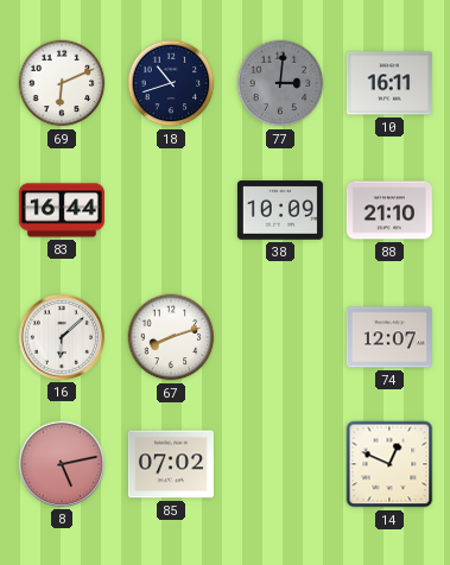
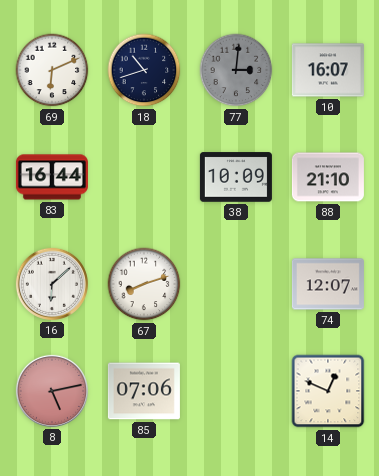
10: 16:11 -> 16:07 (328, 70)
85: 07:02 -> 07:06 (144, 391)
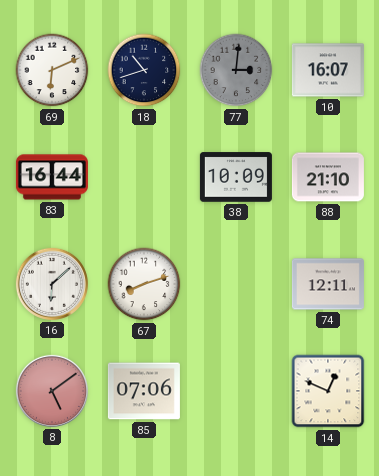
74: 12:07 -> 12:11 (328, 284)
8: 5:13 -> 5:09 (52, 391)
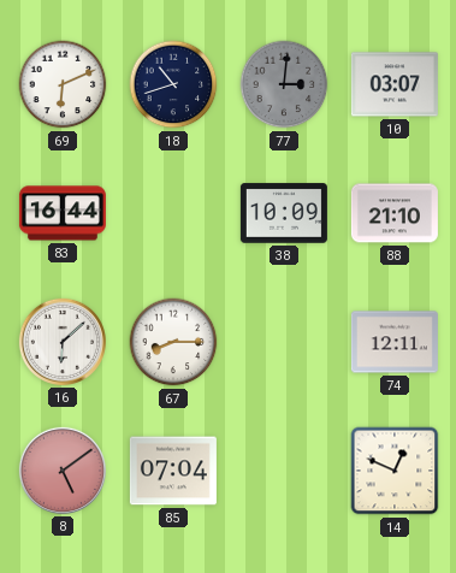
10: 16:07 -> 03:07 (395, 84)
67: 8:12 -> 8:15 (173, 342)
85: 07:06 -> 07:04 (173, 471)
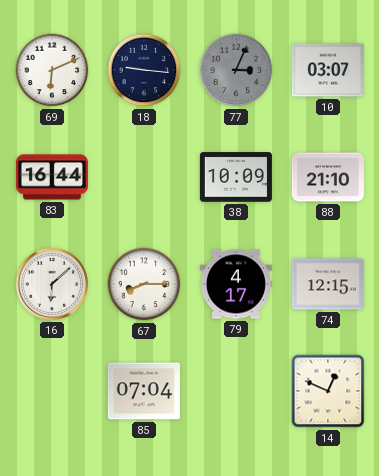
18: 10:42 -> 9:16 (144, 70)
77: 3:01 -> 3:04 (236, 70)
79: none -> 4:17 (236, 284)
74: 12:11 -> 12:15 (328, 284)
8: 5:09 -> none (63, 471)
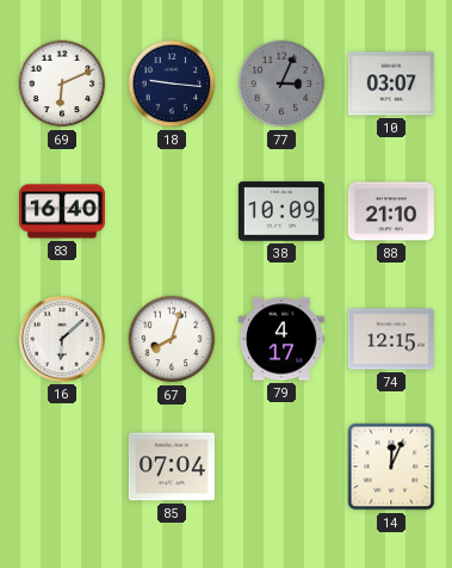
83: 16:44 -> 16:40 (62, 211)
67: 8:15 -> 8:03 (172, 339)
14: 12:49 -> 12:04 (391, 467)
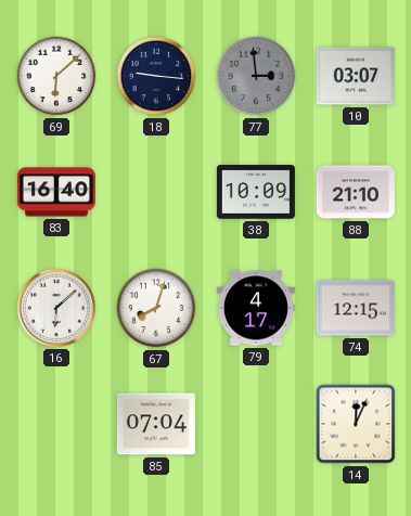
69: 6:11 -> 6:08 (56, 76)
77: 3:04 -> 2:59 (256, 76)
